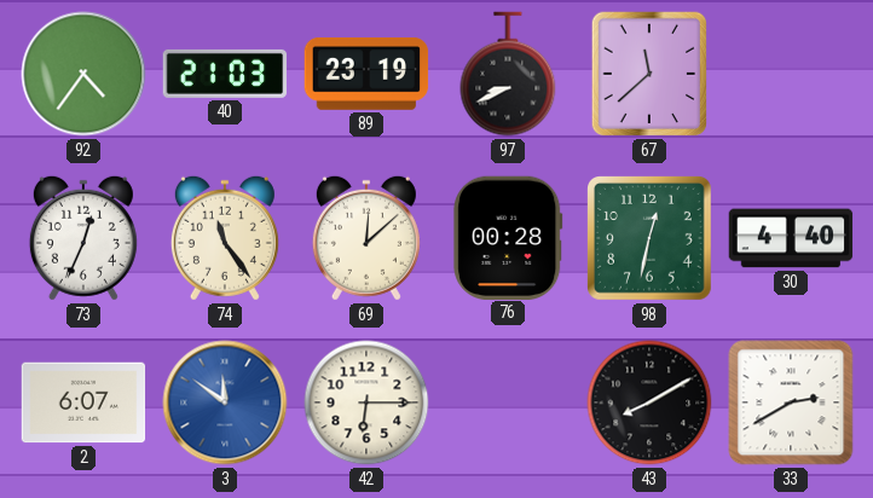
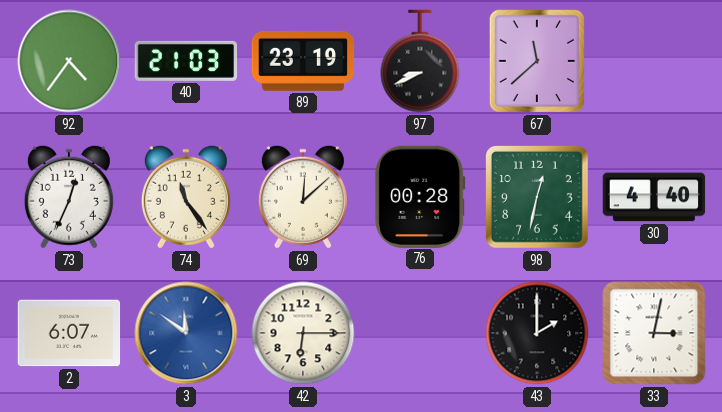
43: 8:10 -> 2:00 (537, 333)
33: 2:40 -> 3:02 (654, 333)
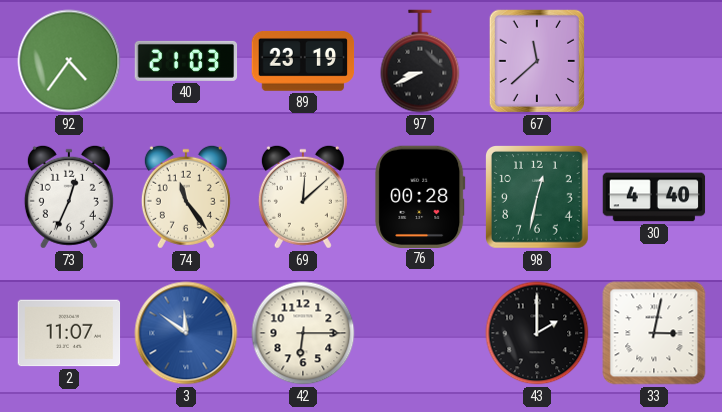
2: 6:07 -> 11:07 (69, 333)
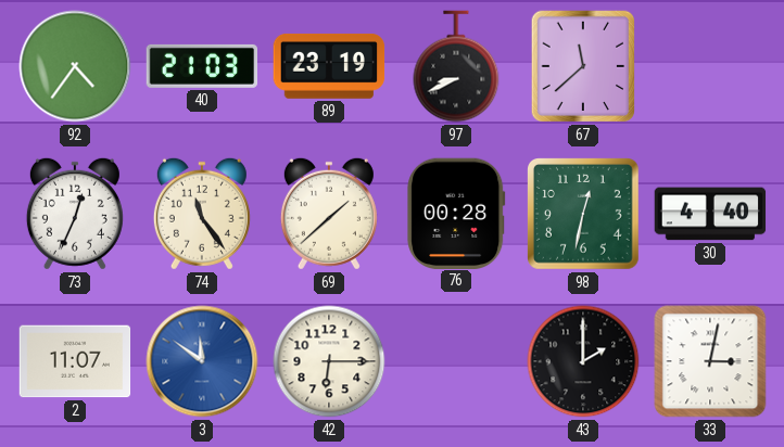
69: 12:08 -> 1:38 (329, 214)
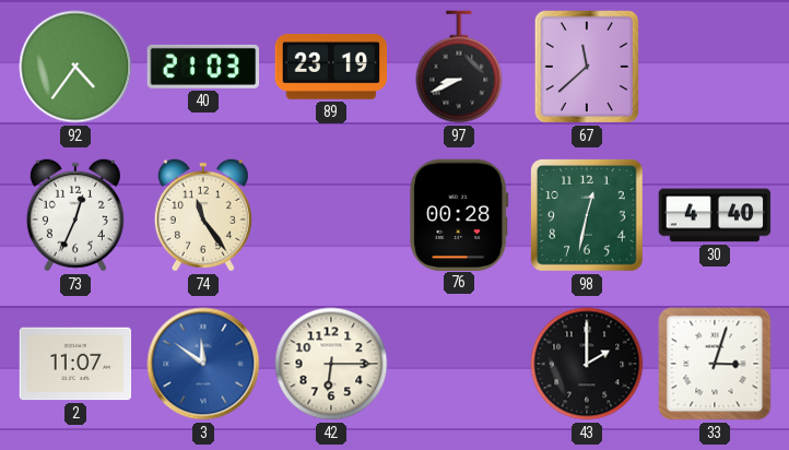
69: 1:38 -> none (329, 214)
33: 3:02 -> 3:03 (715, 364)
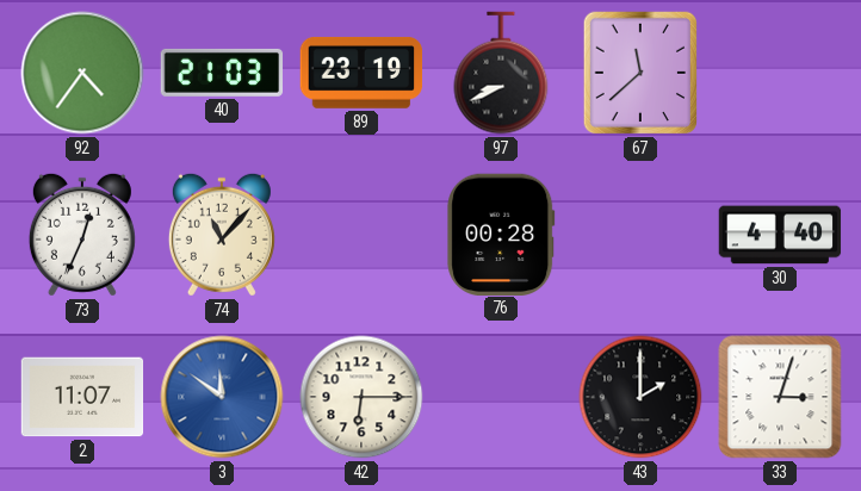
74: 11:24 -> 11:07 (222, 235)
98: 12:32 -> none (588, 216)
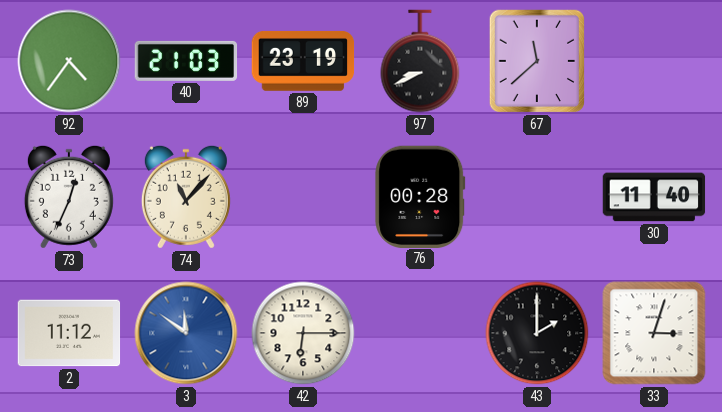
30: 4:40 -> 11:40 (654, 197)
2: 11:07 -> 11:12 (69, 333)
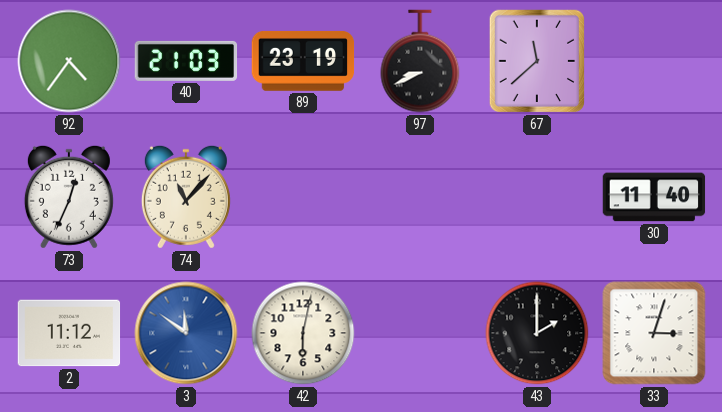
76: 00:28 -> none (420, 196)
42: 6:15 -> 6:02 (303, 333)
